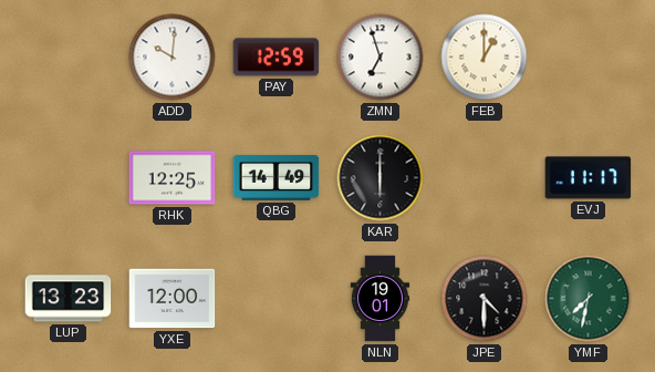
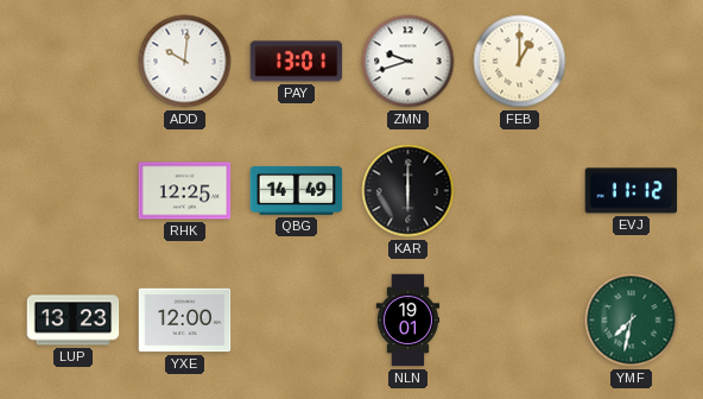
PAY: 12:59 -> 13:01 (297, 62)
ZMN: 6:57 -> 9:42 (408, 62)
EVJ: 11:17 -> 11:12 (632, 191)
JPE: 4:30 -> none (485, 299)
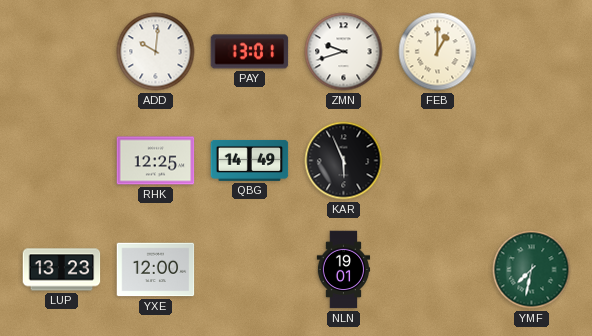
KAR: 6:00 -> 5:56 (344, 161)
EVJ: 11:12 -> none (632, 191)
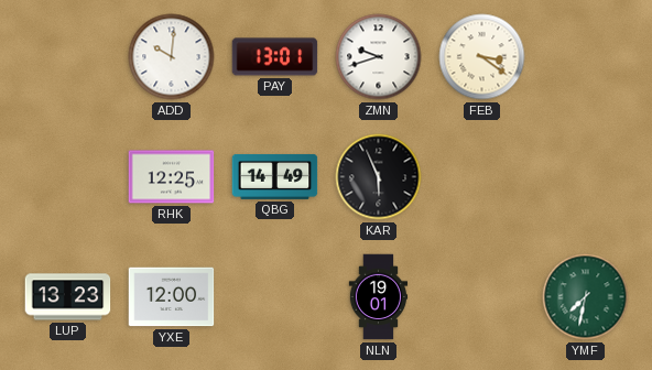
FEB: 1:00 -> 3:21 (482, 57)
